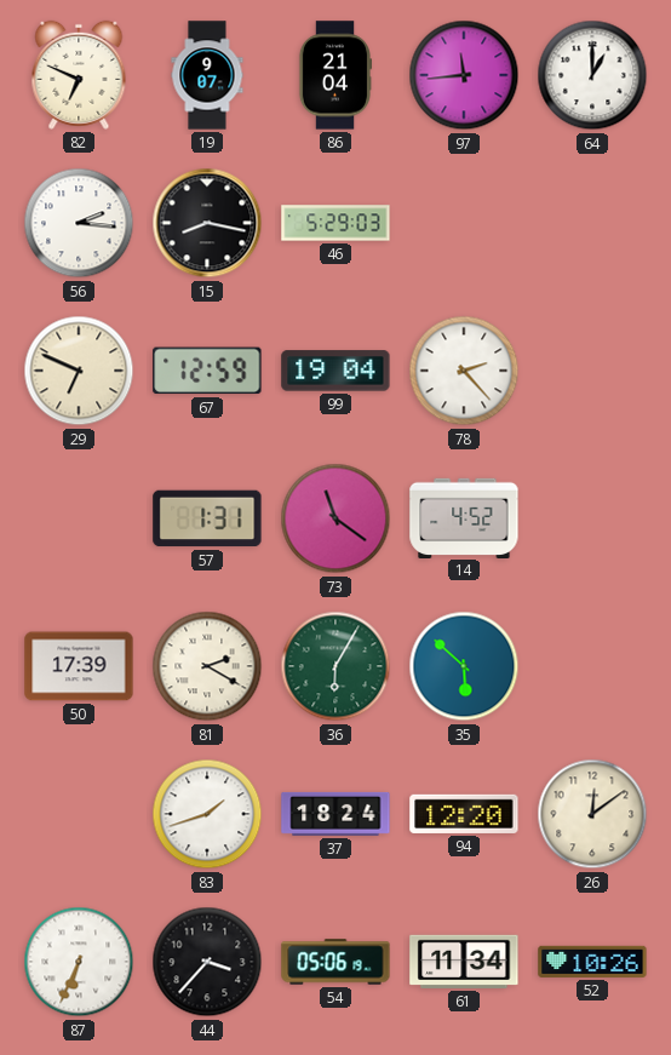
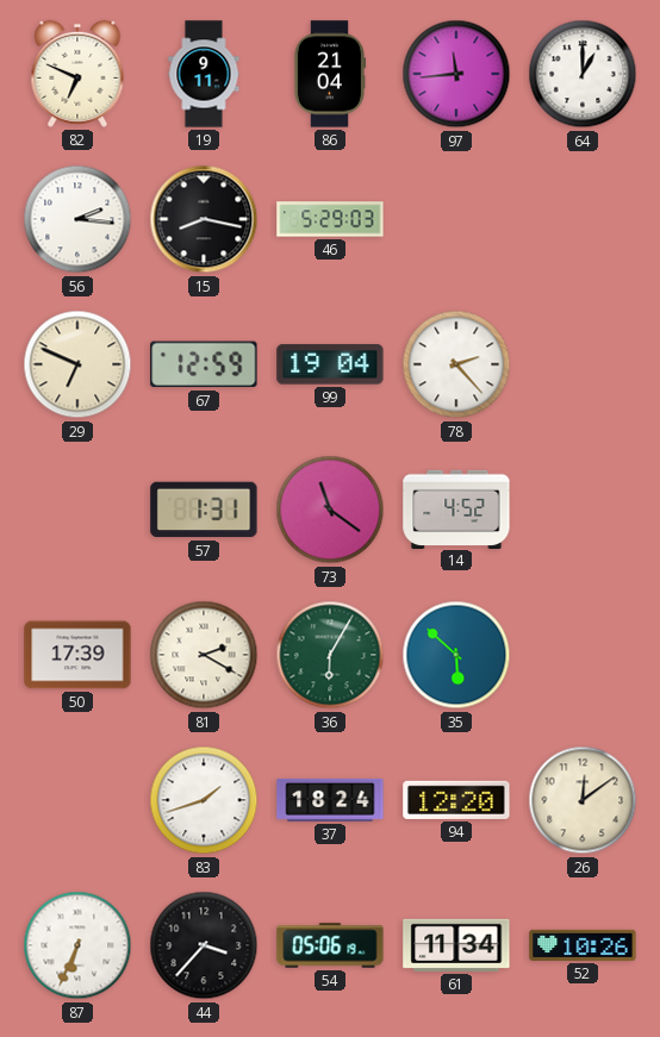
19: 9:07 -> 9:11 (204, 74)
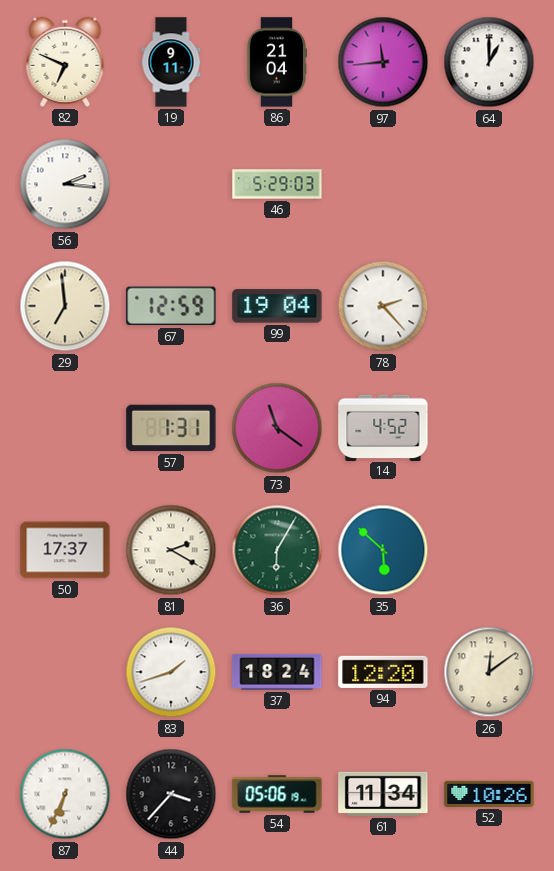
15: 8:17 -> none (204, 219)
29: 6:49 -> 6:59 (65, 306)
50: 17:39 -> 17:37 (65, 550)
